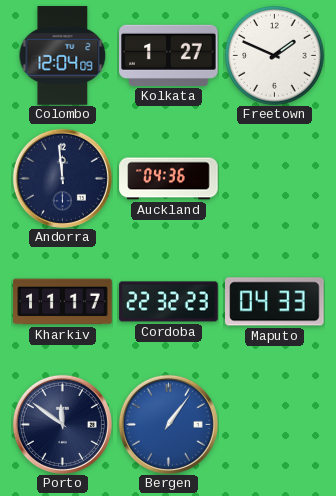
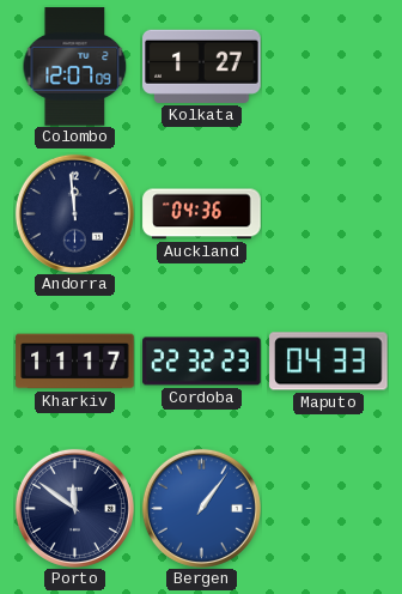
Colombo: 12:04 -> 12:07 (75, 67)
Freetown: 1:49 -> none (275, 56)
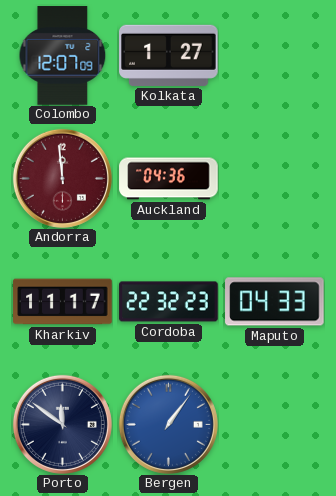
Andorra dial: navy -> burgundy (62, 178)
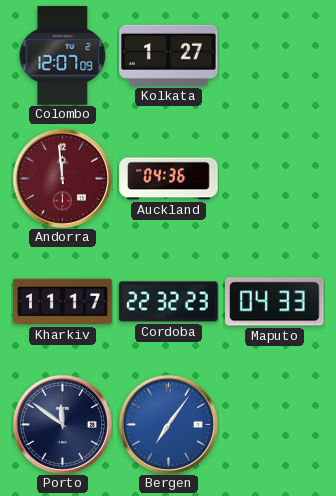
Bergen: 1:06 -> 7:06 (168, 424)
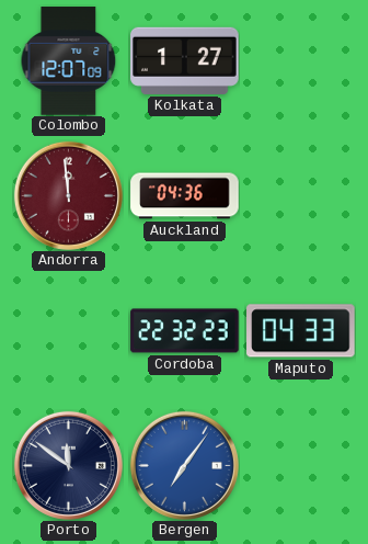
Kharkiv: 11:17 -> none (63, 302)
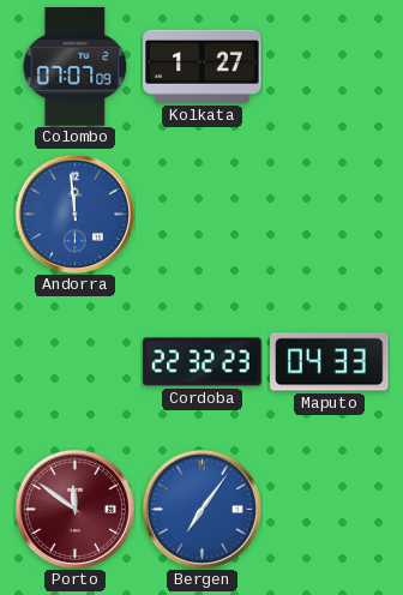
Colombo: 12:07 -> 07:07 (76, 67)
Andorra dial: burgundy -> blue (74, 214)
Auckland: 04:36 -> none (185, 196)
Porto dial: navy -> burgundy (74, 509)
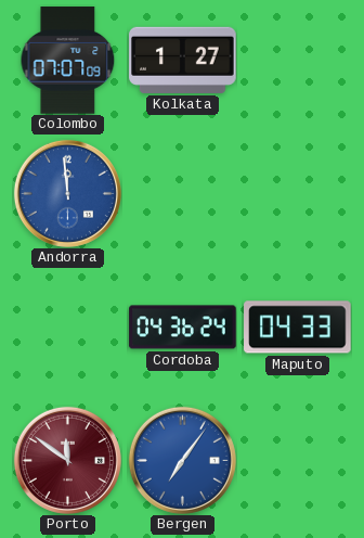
Cordoba: 22:32 -> 04:36 (183, 328)
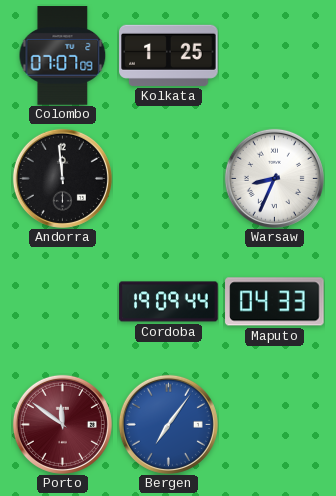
Kolkata: 1:27 -> 1:25 (169, 55)
Andorra dial: blue -> black (62, 178)
Warsaw: none -> 8:34 (274, 178)
Cordoba: 04:36 -> 19:09 (169, 302)
